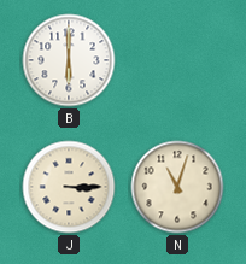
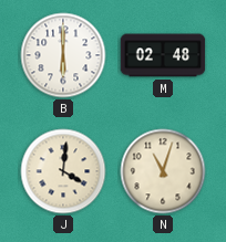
M: none -> 02:48 (163, 55)
J: 3:15 -> 4:01 (63, 171)
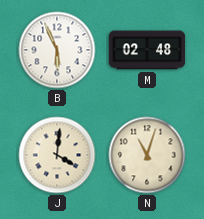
B: 6:00 -> 5:56 (57, 50)
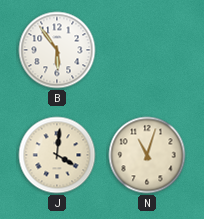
B: 5:56 -> 5:54 (57, 50)
M: 02:48 -> none (147, 50)
